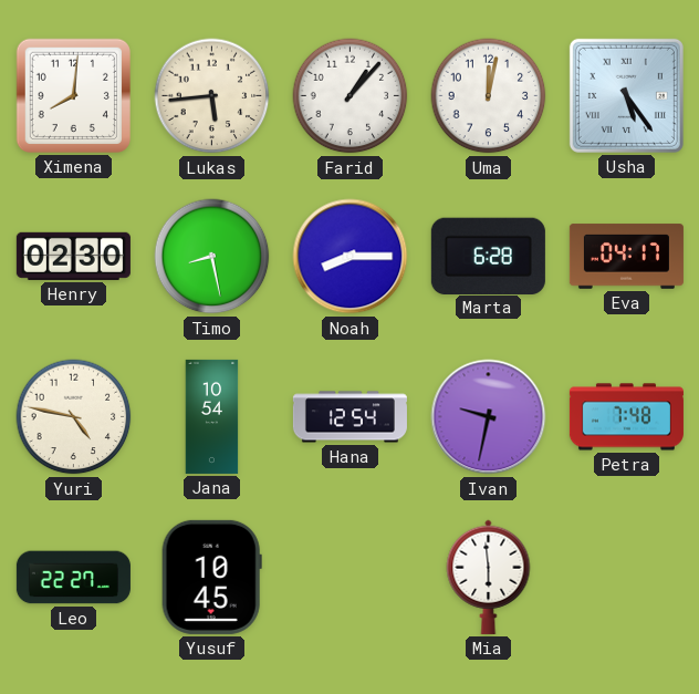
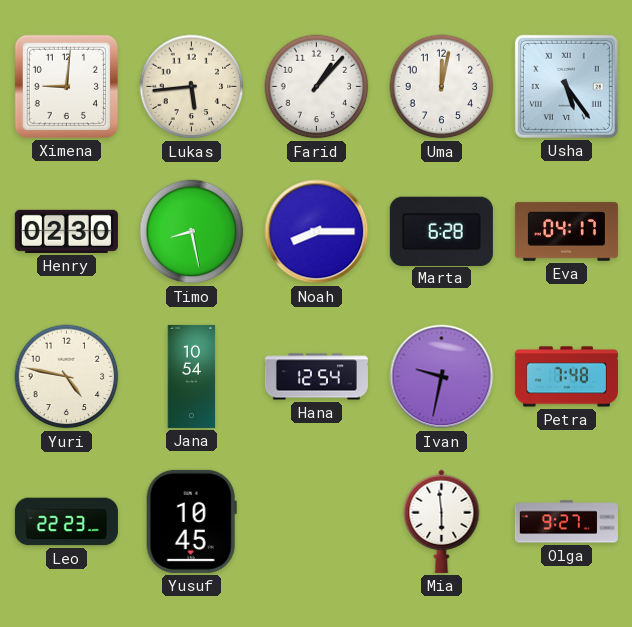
Ximena: 8:01 -> 9:01 (66, 86)
Leo: 22:27 -> 22:23 (66, 522)
Olga: none -> 9:27 (566, 522)
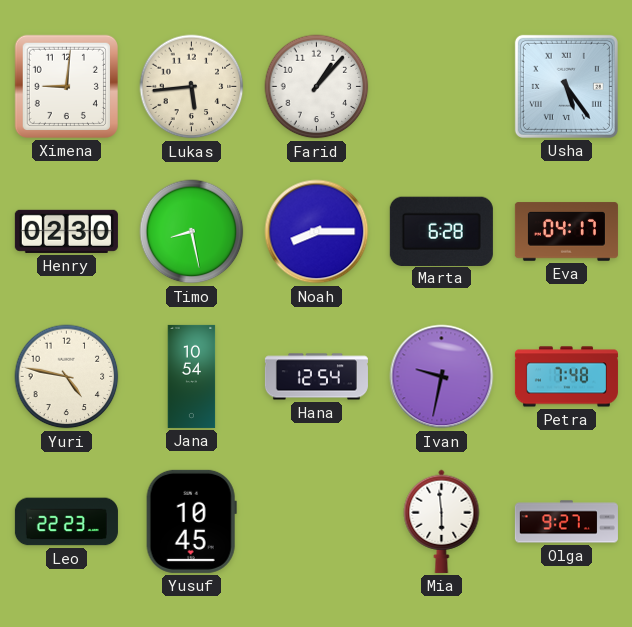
Uma: 12:02 -> none (442, 87)
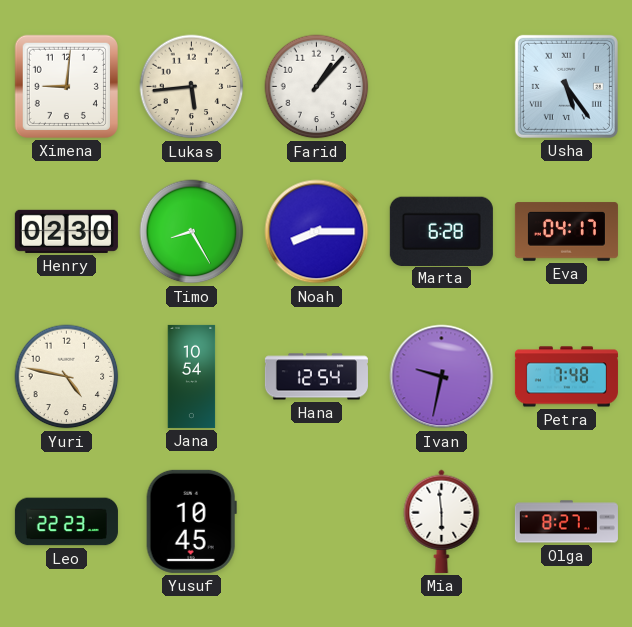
Timo: 8:28 -> 8:25 (192, 232)
Olga: 9:27 -> 8:27 (566, 522)
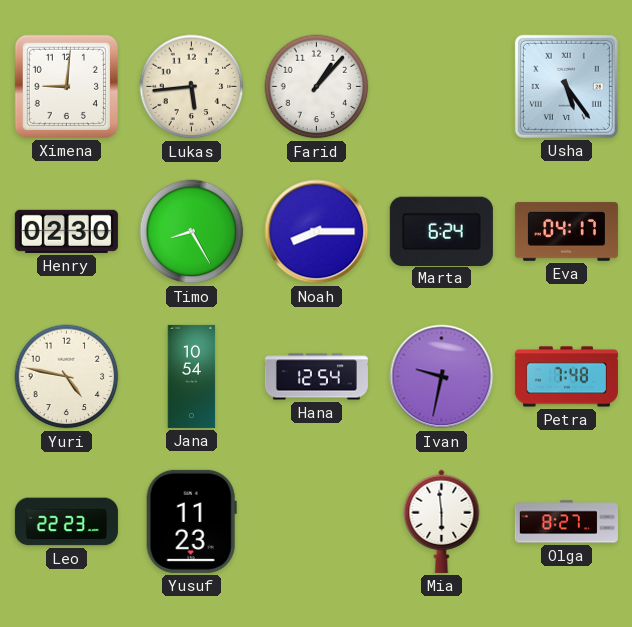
Marta: 6:28 -> 6:24 (441, 231)
Yusuf: 10:45 -> 11:23 (191, 521)
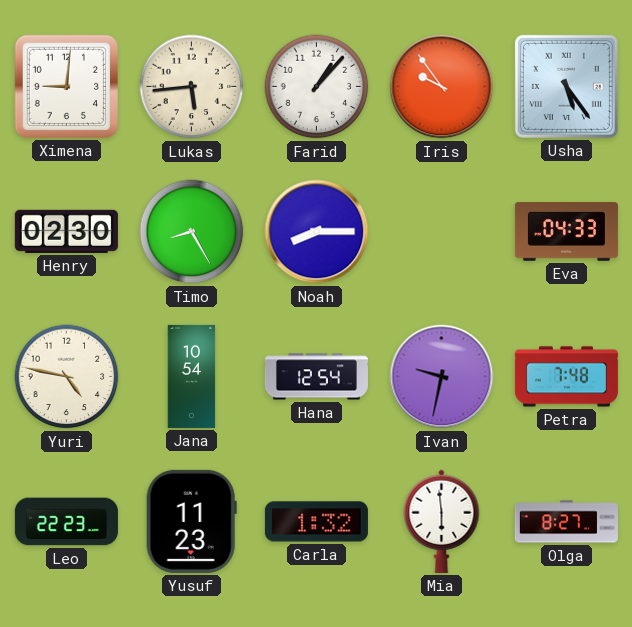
Iris: none -> 9:54 (442, 87)
Marta: 6:24 -> none (441, 231)
Eva: 04:17 -> 04:33 (566, 232)
Carla: none -> 1:32 (316, 522)
